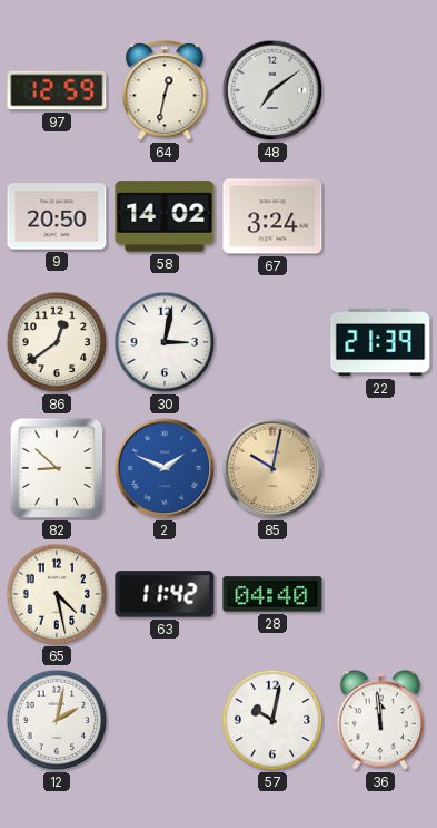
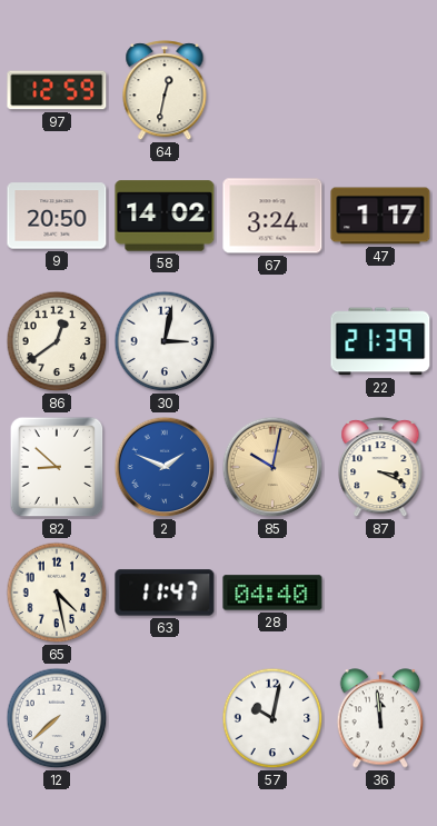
48: 7:09 -> none (272, 90)
47: none -> 1:17 (380, 216)
87: none -> 3:19 (380, 468)
63: 11:42 -> 11:47 (165, 593)
12: 2:02 -> 7:38 (57, 718)
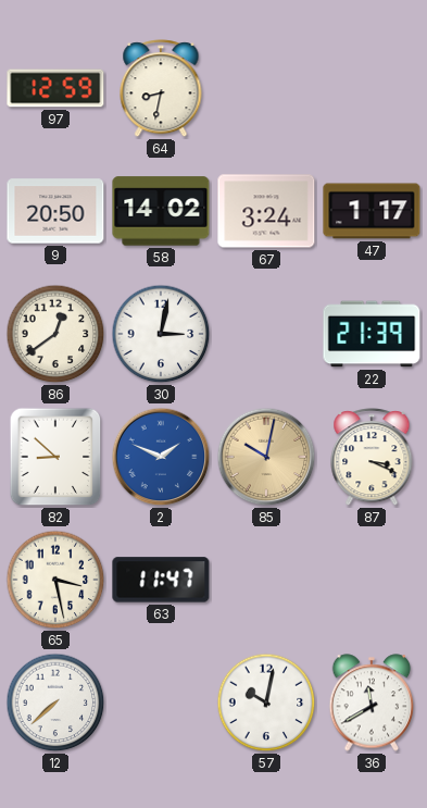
64: 12:32 -> 8:32 (161, 89)
65: 4:28 -> 3:28 (55, 580)
28: 04:40 -> none (272, 593)
36: 11:59 -> 11:40 (372, 703)
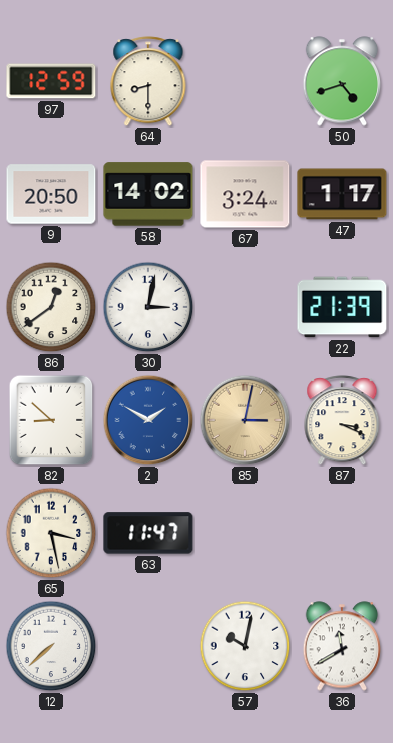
64: 8:32 -> 8:30 (148, 82)
50: none -> 4:42 (342, 81)
2: 1:49 -> 1:50 (148, 420)
85: 10:02 -> 3:02 (245, 420)
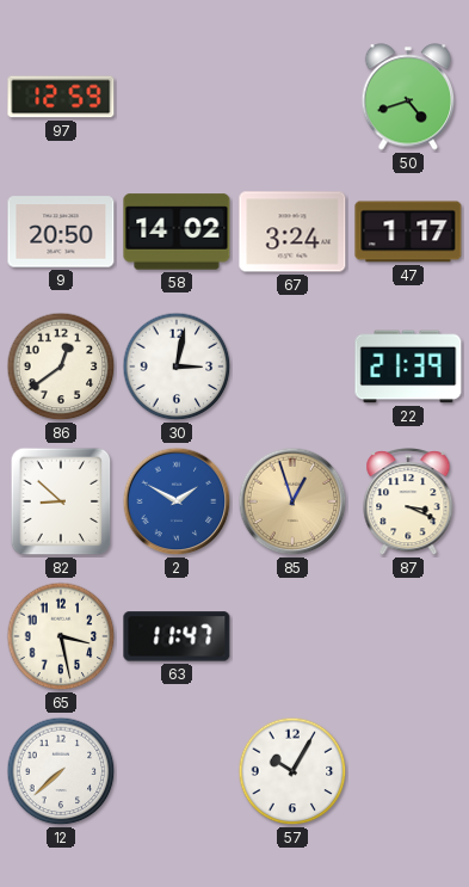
64: 8:30 -> none (148, 82)
85: 3:02 -> 12:57 (292, 501)
57: 10:02 -> 10:05 (292, 771)
36: 11:40 -> none (342, 646)
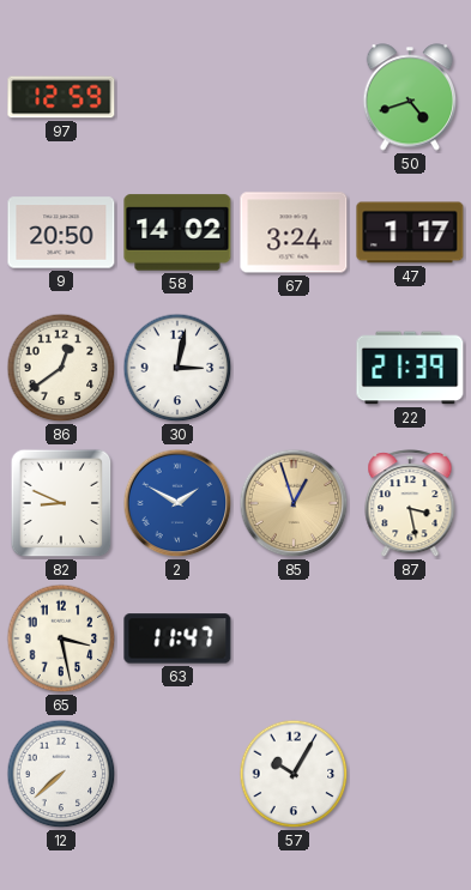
82: 8:52 -> 8:49 (61, 503)
87: 3:19 -> 3:28 (410, 504)
